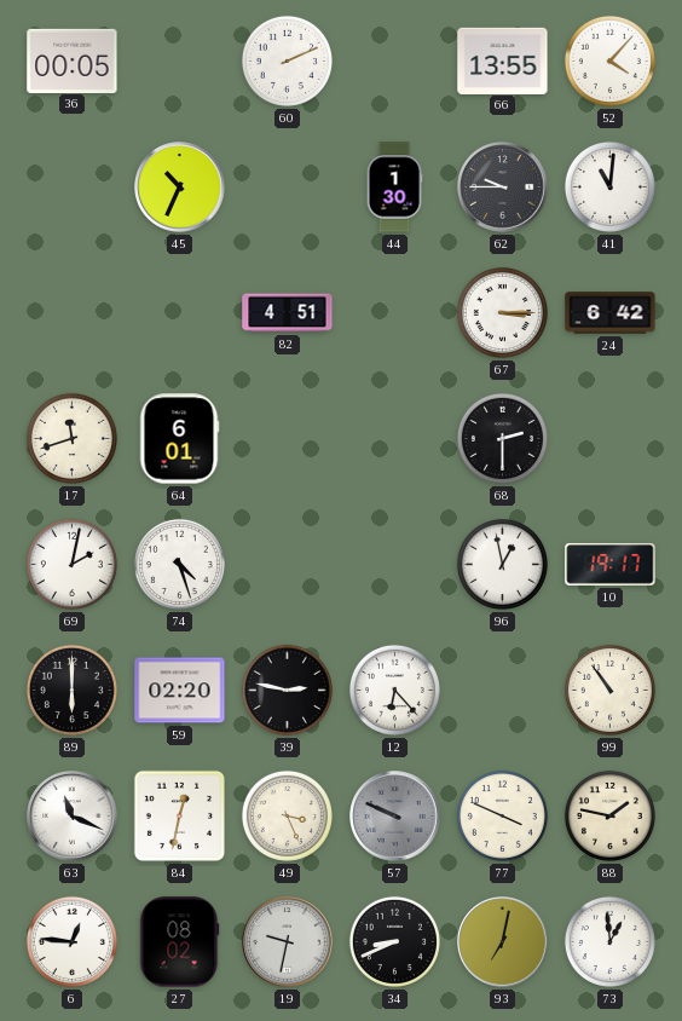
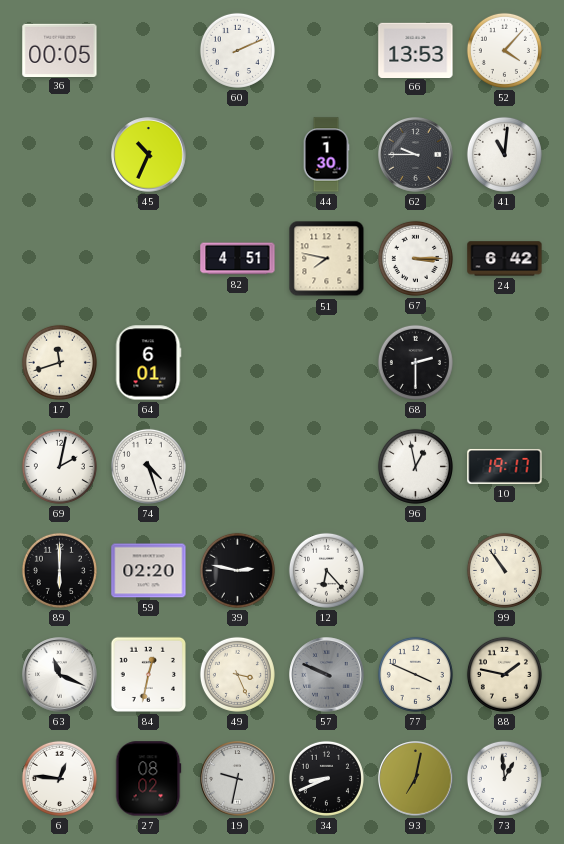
66: 13:55 -> 13:53 (416, 50)
51: none -> 7:47 (327, 259)
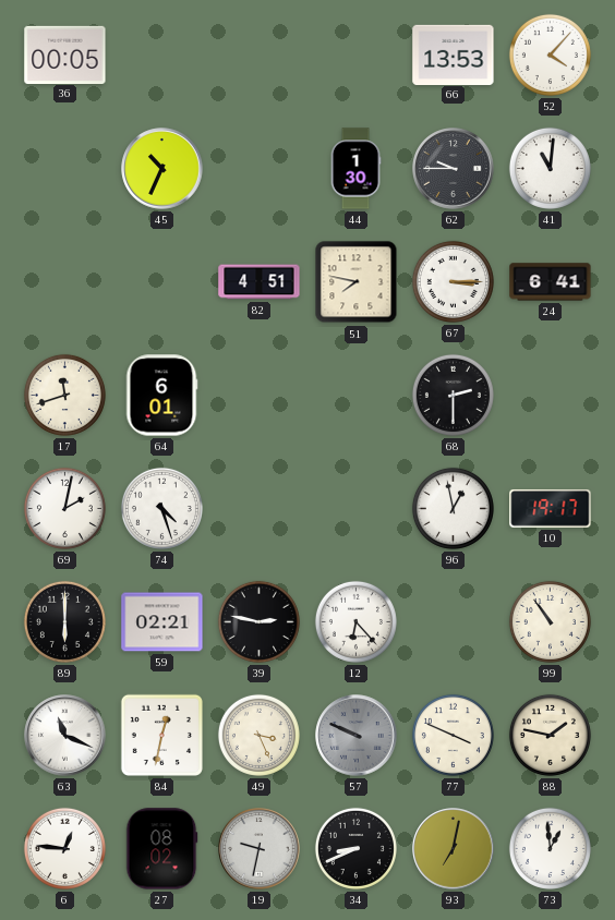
60: 2:11 -> none (237, 50)
24: 6:42 -> 6:41 (551, 282)
59: 02:20 -> 02:21 (162, 622)
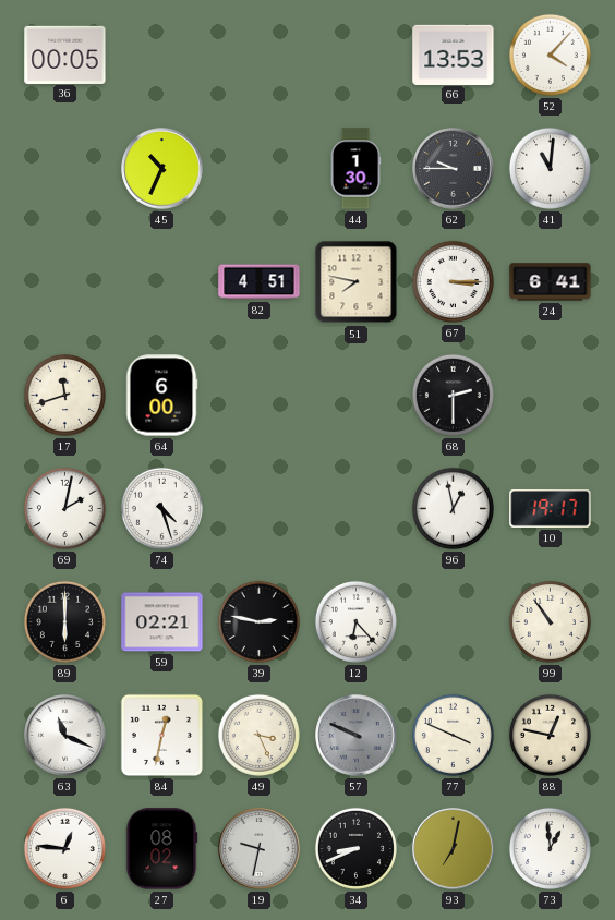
64: 6:01 -> 6:00 (161, 396)
88: 1:47 -> 12:47 (550, 735)
